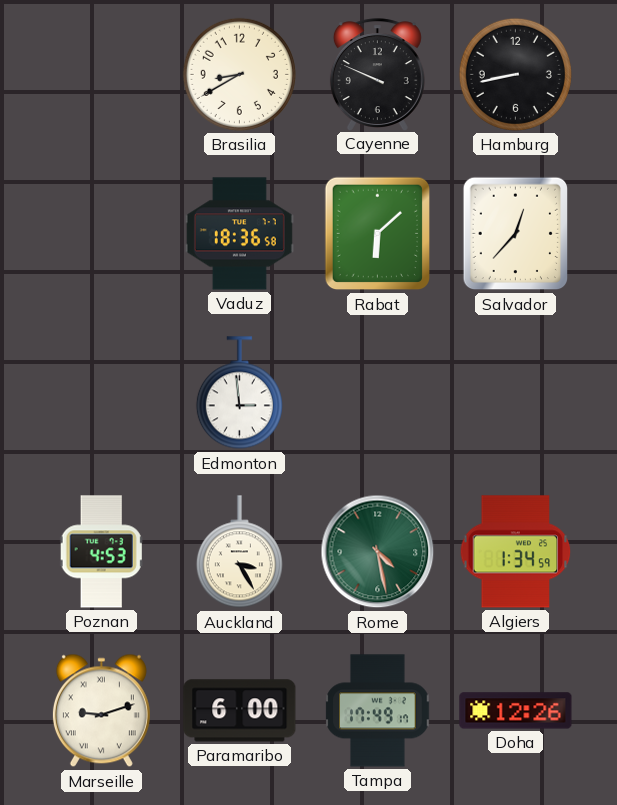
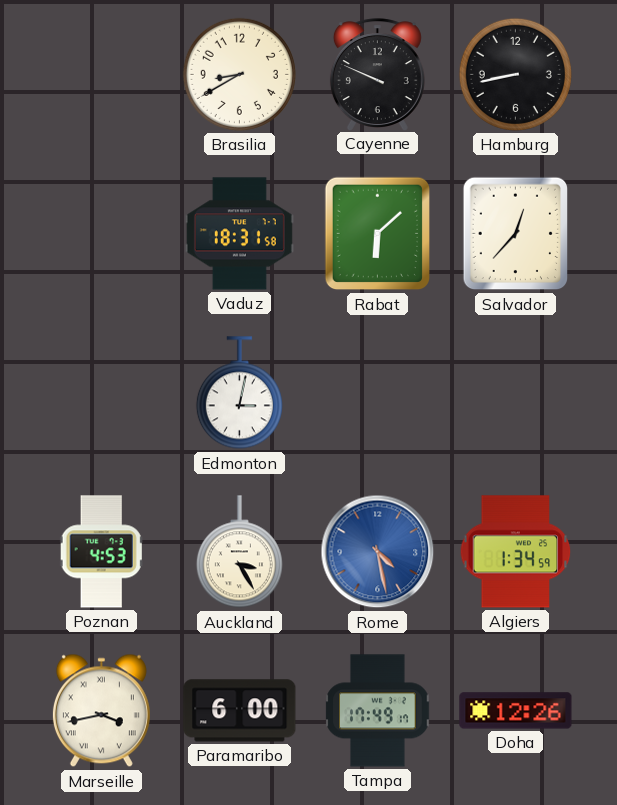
Vaduz: 18:36 -> 18:31 (239, 234)
Edmonton: 2:59 -> 3:02 (239, 393)
Rome dial: green -> blue (378, 552)
Marseille: 9:12 -> 3:43 (101, 711)
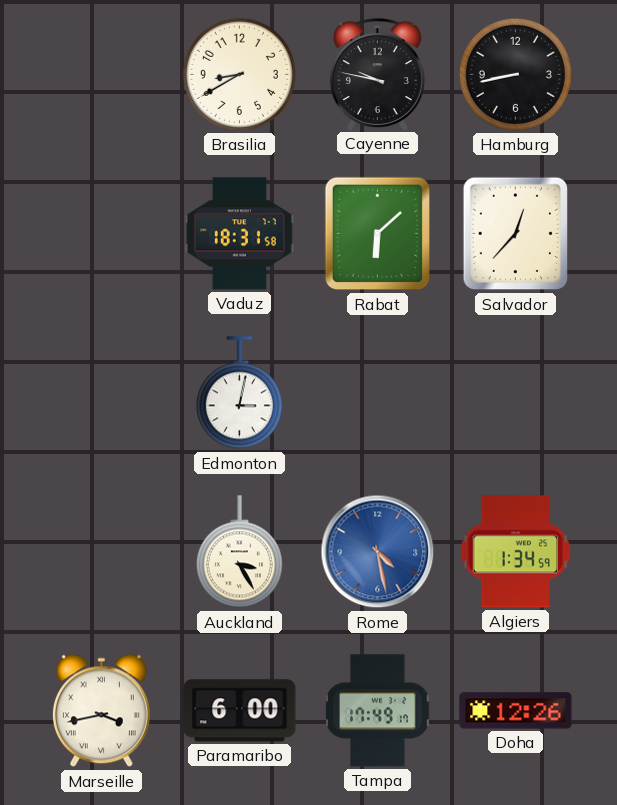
Cayenne: 9:49 -> 9:47 (377, 74)
Poznan: 4:53 -> none (102, 552)
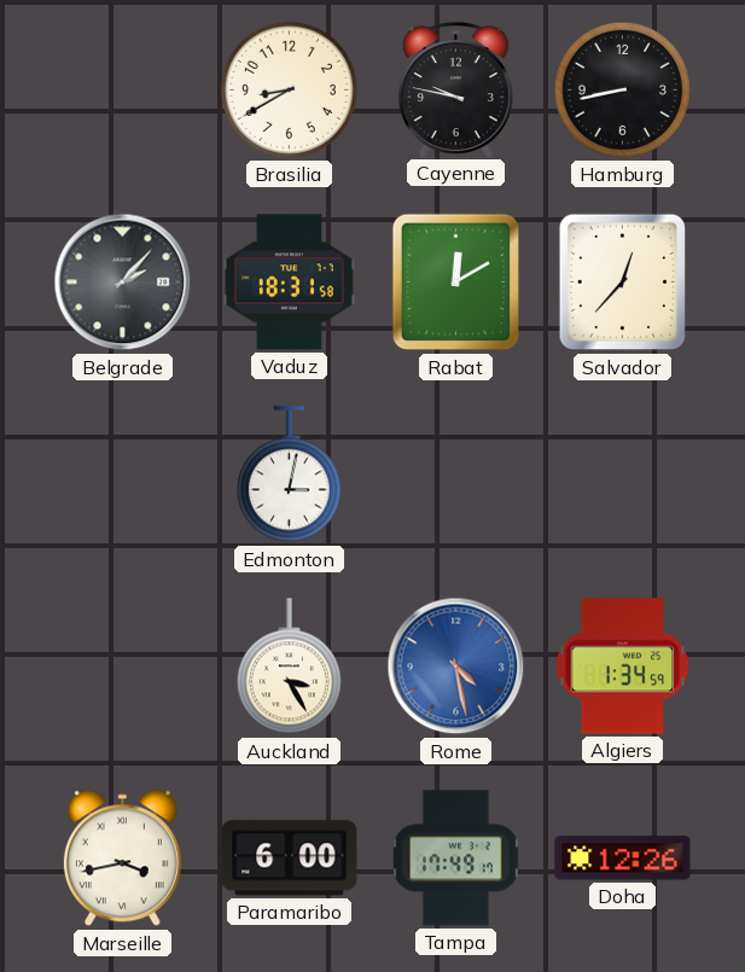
Belgrade: none -> 2:07 (123, 283)
Rabat: 6:08 -> 12:10 (456, 283)
